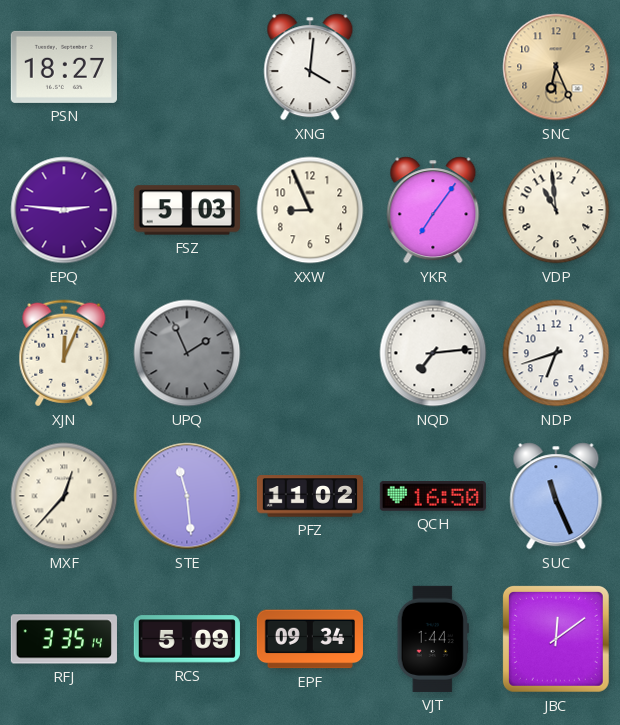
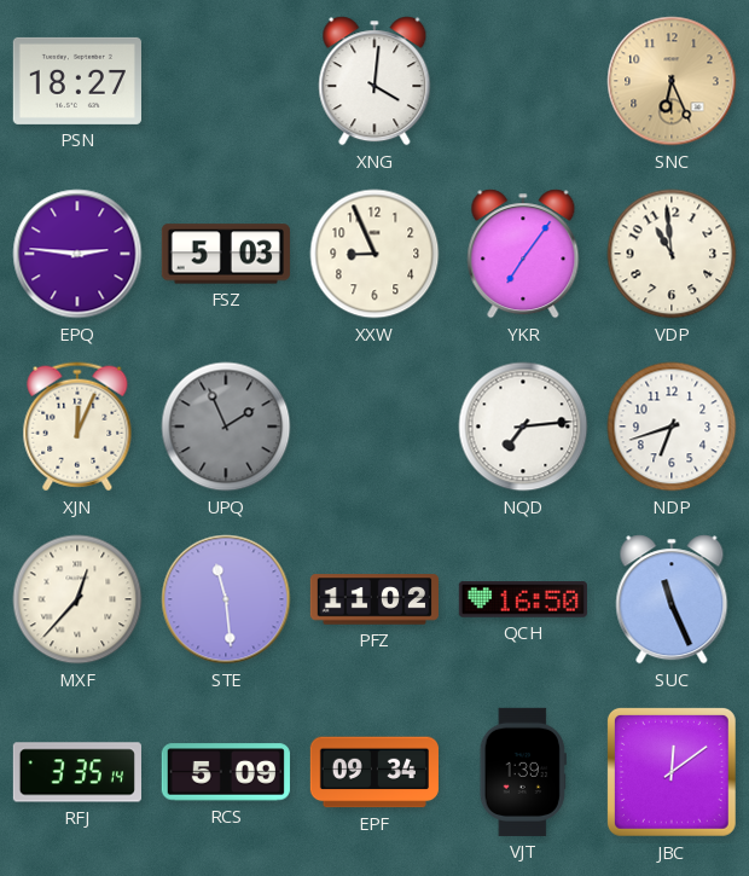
VJT: 1:44 -> 1:39 (523, 772)
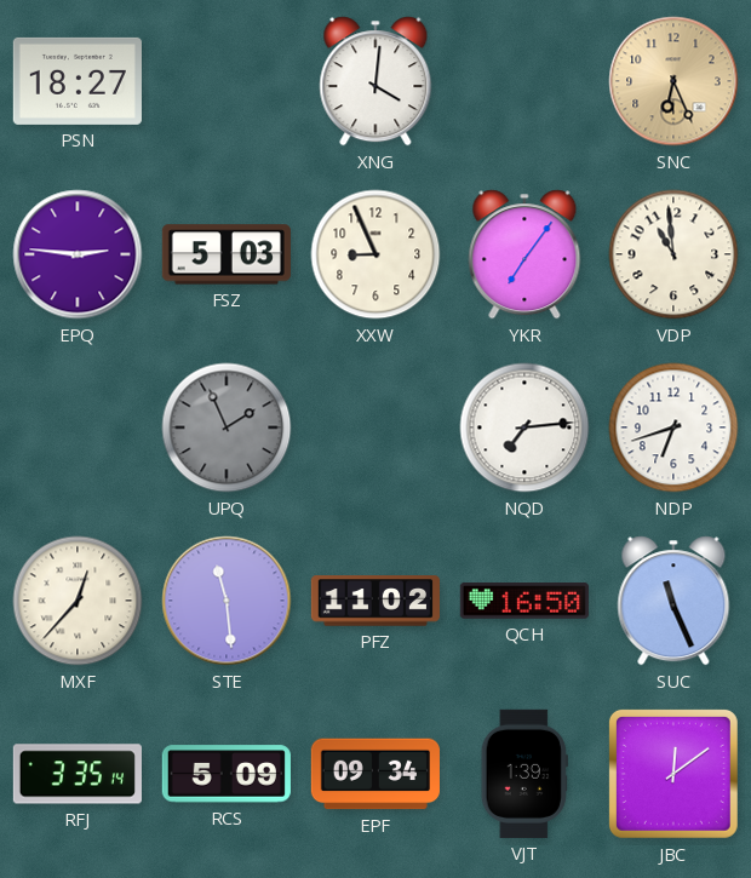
XJN: 12:04 -> none (77, 427)
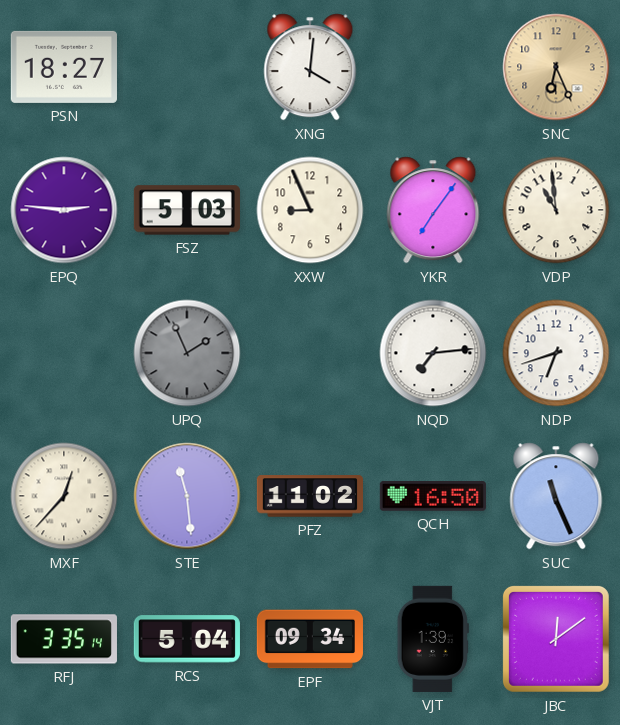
RCS: 5:09 -> 5:04 (187, 639)
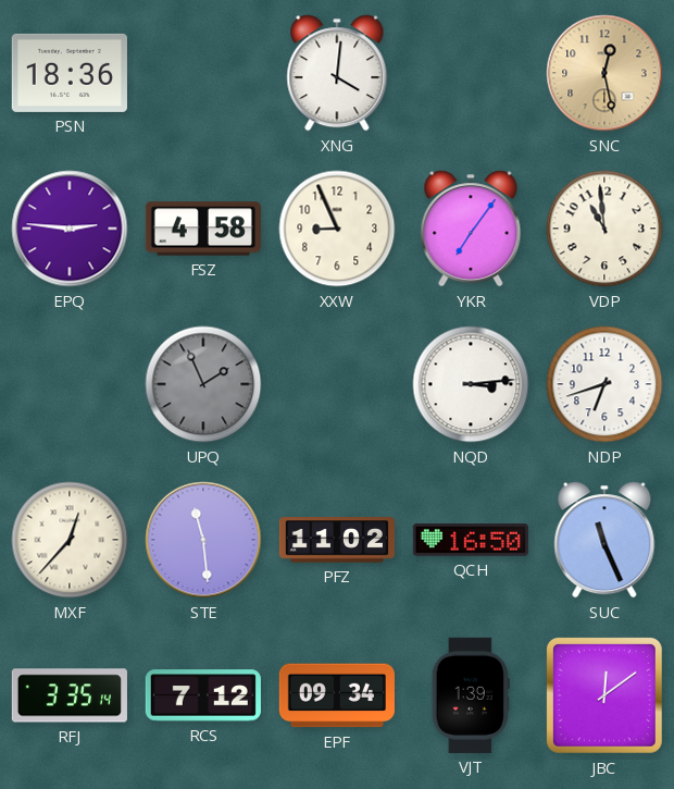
PSN: 18:27 -> 18:36 (70, 73)
SNC: 6:26 -> 12:28 (604, 73)
FSZ: 5:03 -> 4:58 (203, 229)
NQD: 7:14 -> 3:14 (471, 384)
RCS: 5:04 -> 7:12 (203, 695)
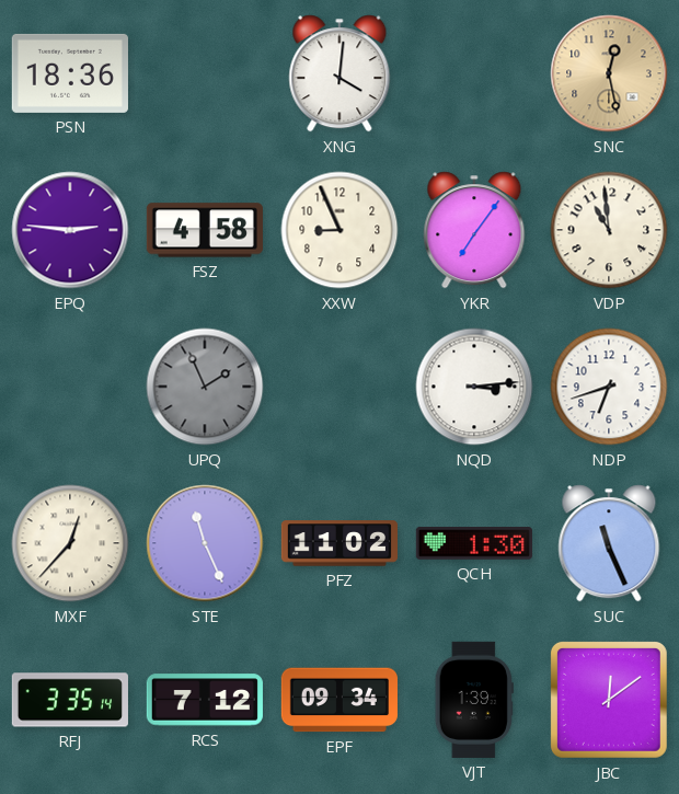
STE: 11:29 -> 11:26 (205, 543)
QCH: 16:50 -> 1:30 (474, 543)
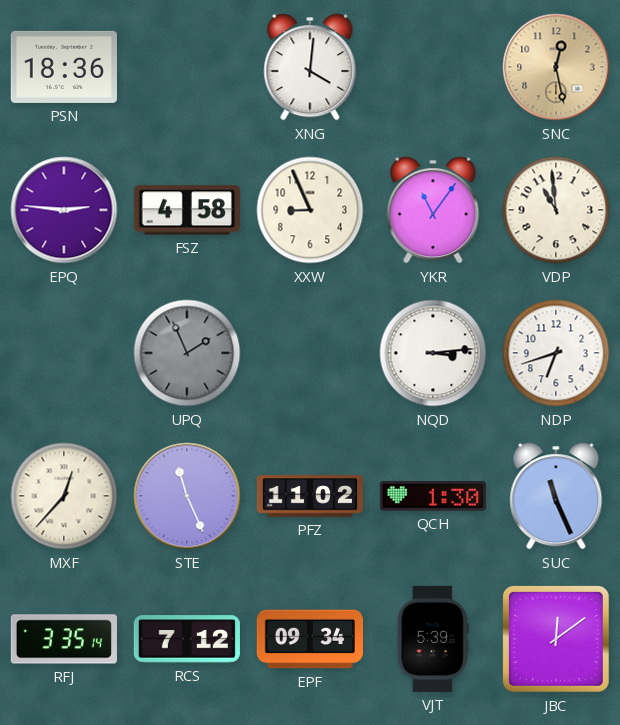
YKR: 7:06 -> 11:06 (433, 210)
VJT: 1:39 -> 5:39 (433, 639)
